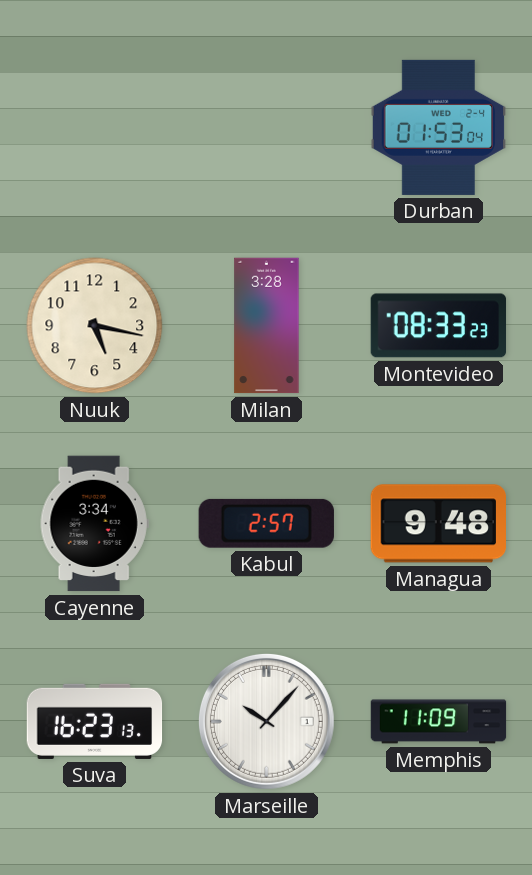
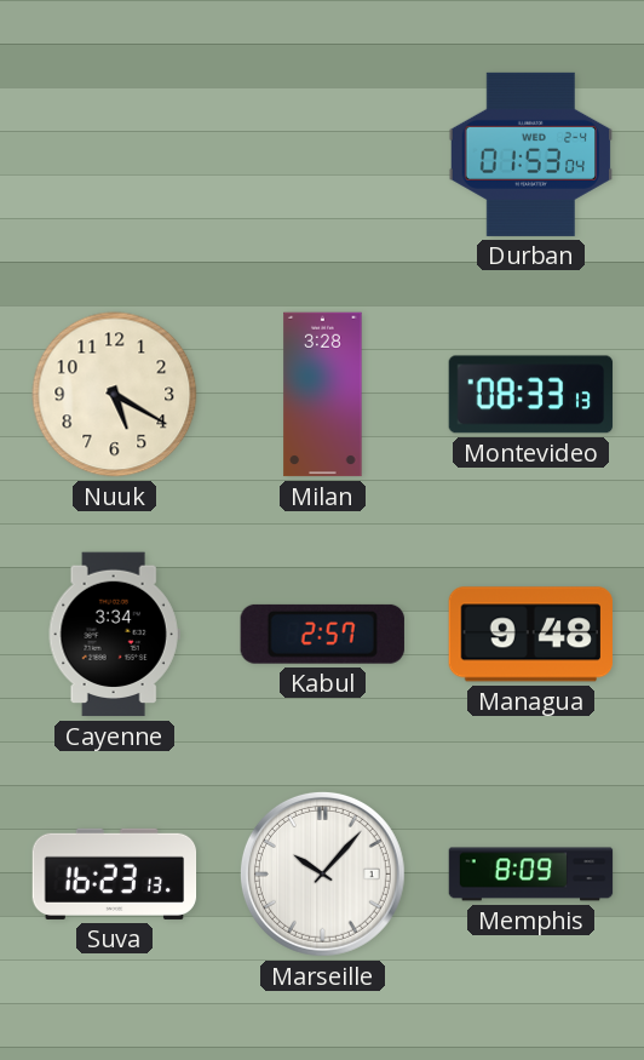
Nuuk: 5:17 -> 5:20 (115, 395)
Montevideo: 08:33:23 -> 08:33:13 (531, 395)
Memphis: 11:09 -> 8:09 (531, 875)
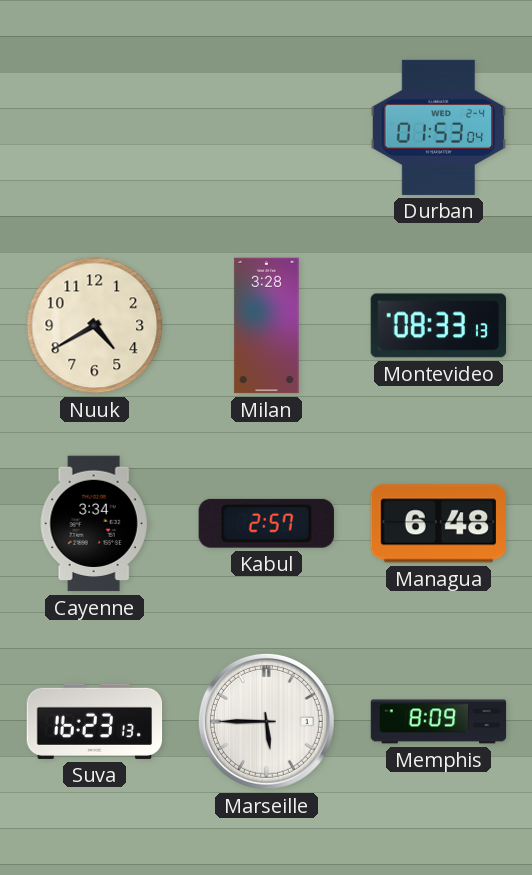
Nuuk: 5:20 -> 4:40 (95, 326)
Managua: 9:48 -> 6:48 (438, 524)
Marseille: 10:07 -> 5:45 (266, 721)
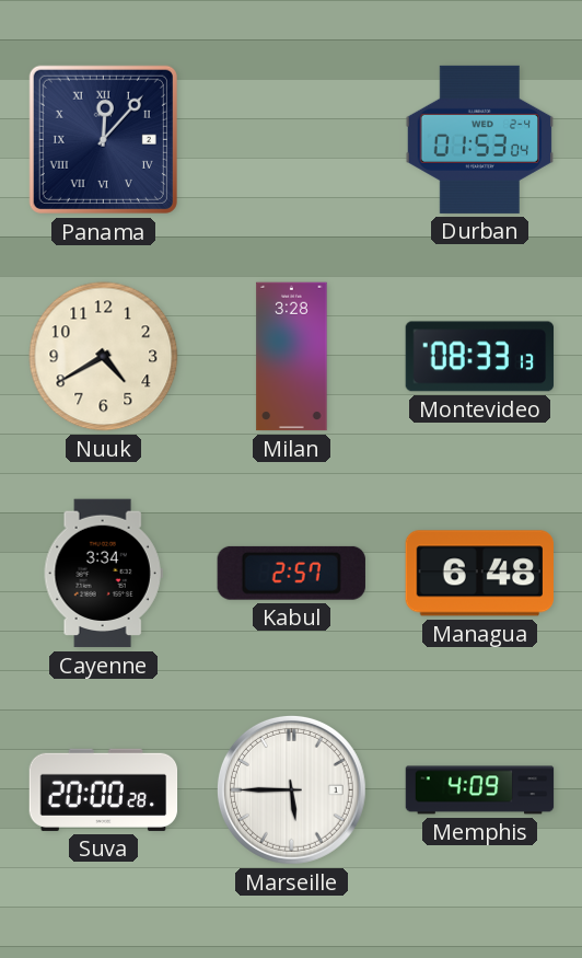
Panama: none -> 12:07 (103, 139)
Suva: 16:23 -> 20:00 (104, 789)
Memphis: 8:09 -> 4:09 (480, 790)
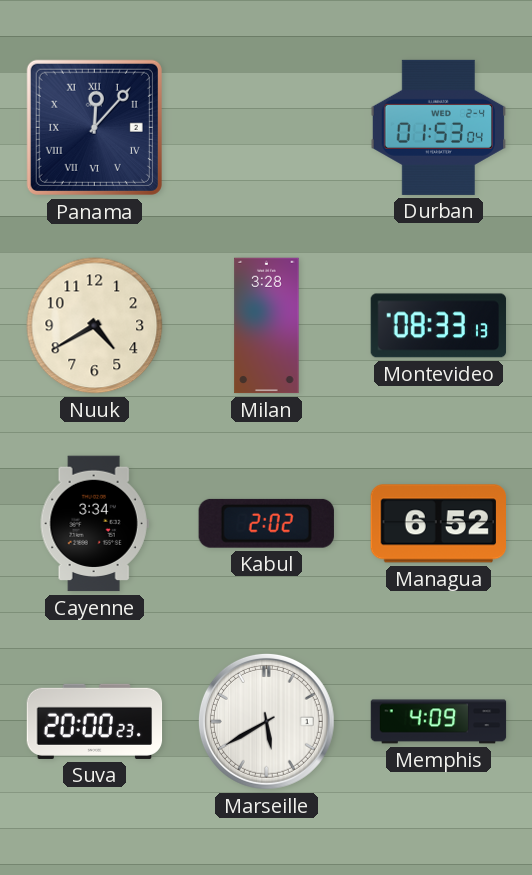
Kabul: 2:57 -> 2:02 (266, 523)
Managua: 6:48 -> 6:52 (438, 524)
Suva: 20:00:28 -> 20:00:23 (95, 721)
Marseille: 5:45 -> 5:40 (266, 721)
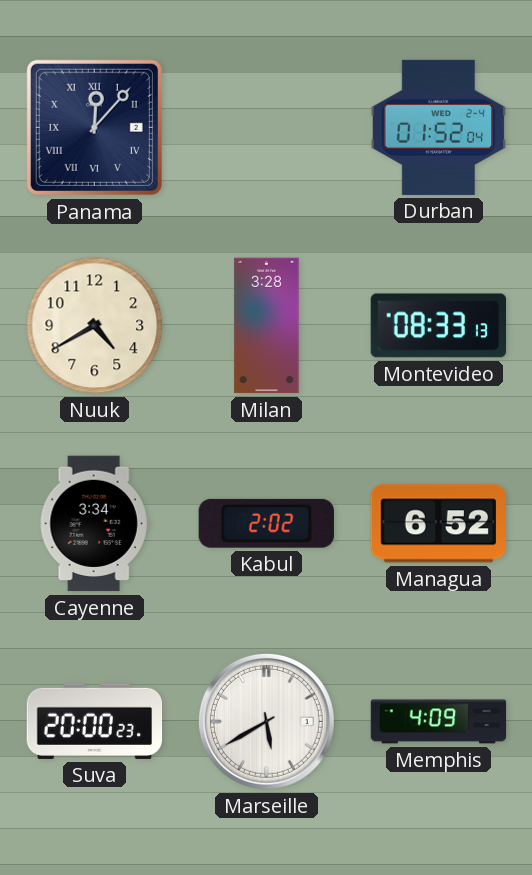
Durban: 01:53 -> 01:52 (439, 127)
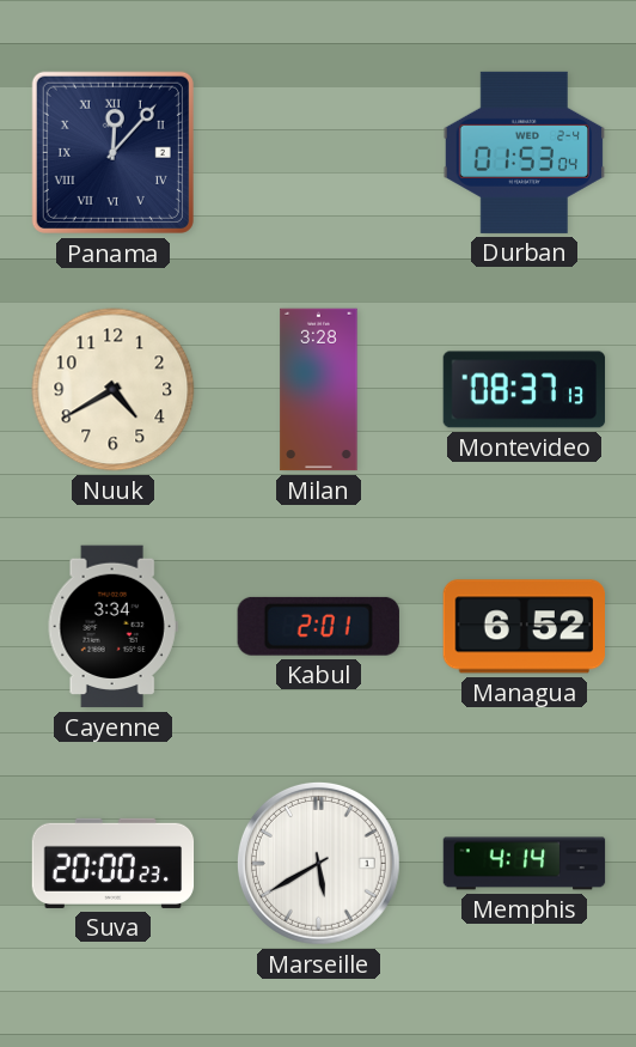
Durban: 01:52 -> 01:53 (525, 152)
Montevideo: 08:33 -> 08:37 (525, 390)
Kabul: 2:02 -> 2:01 (318, 626)
Memphis: 4:09 -> 4:14 (525, 864)
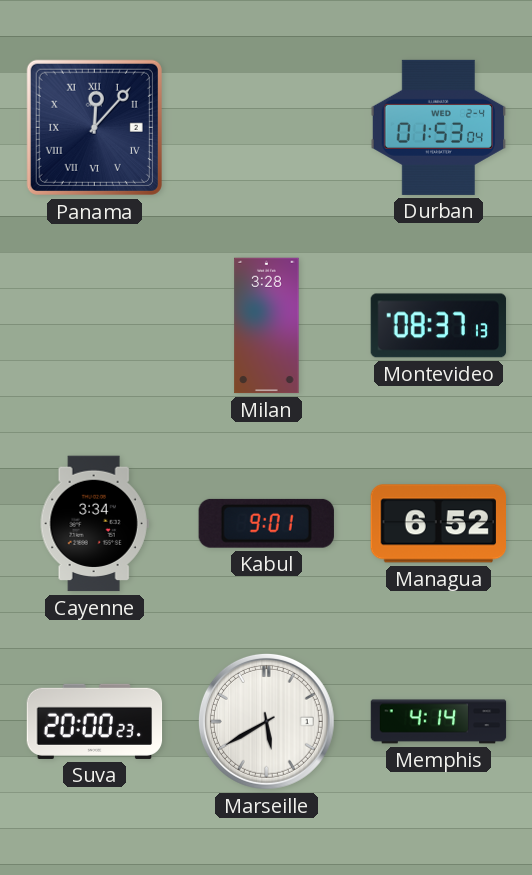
Nuuk: 4:40 -> none (114, 390)
Kabul: 2:01 -> 9:01 (266, 523)
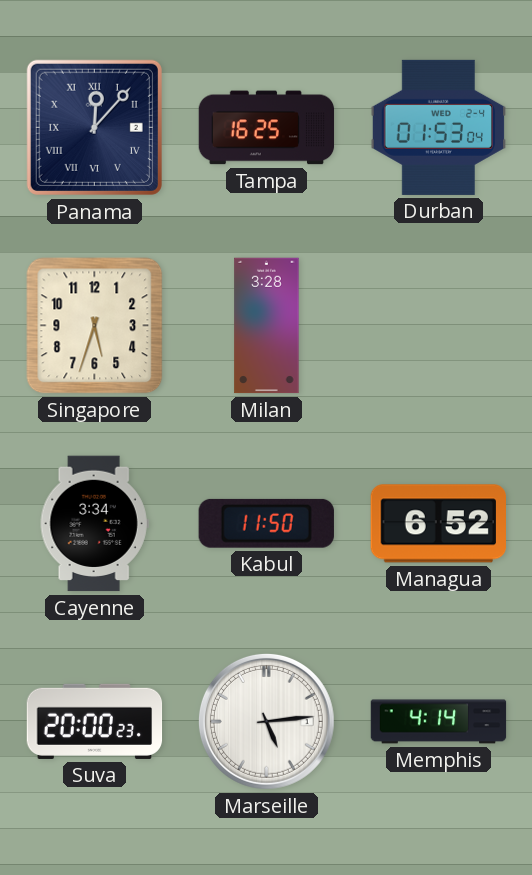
Tampa: none -> 16:25 (267, 128)
Singapore: none -> 5:33 (95, 326)
Montevideo: 08:37 -> none (439, 326)
Kabul: 9:01 -> 11:50 (266, 523)
Marseille: 5:40 -> 5:14 (266, 721)
